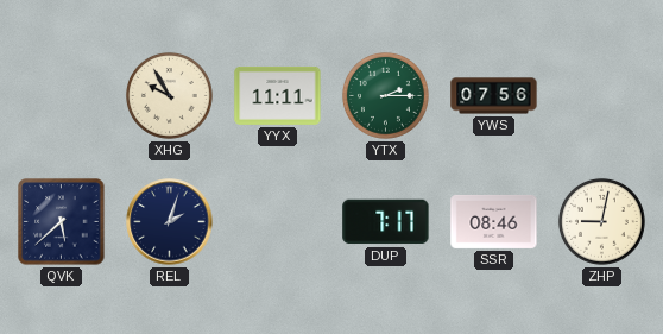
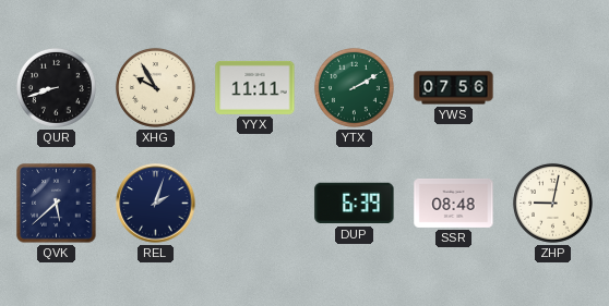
QUR: none -> 8:42 (56, 87)
YTX: 2:15 -> 2:10 (354, 87)
DUP: 7:17 -> 6:39 (355, 204)
SSR: 08:46 -> 08:48 (454, 203)
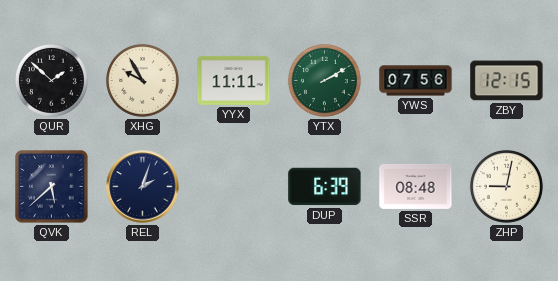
QUR: 8:42 -> 1:52 (51, 80)
ZBY: none -> 12:15 (507, 81)
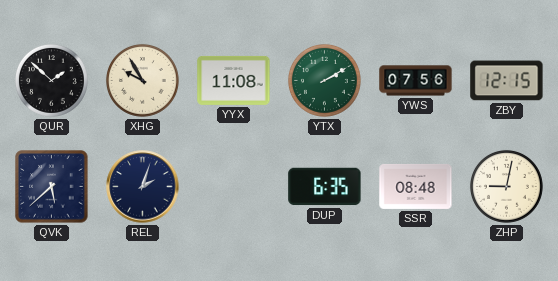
YYX: 11:11 -> 11:08 (234, 80)
DUP: 6:39 -> 6:35 (325, 187)
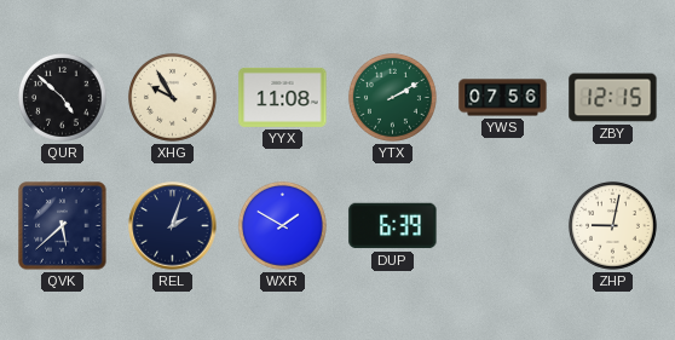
QUR: 1:52 -> 4:52 (62, 97)
WXR: none -> 1:50 (282, 225)
DUP: 6:35 -> 6:39 (393, 226)
SSR: 08:48 -> none (416, 186)
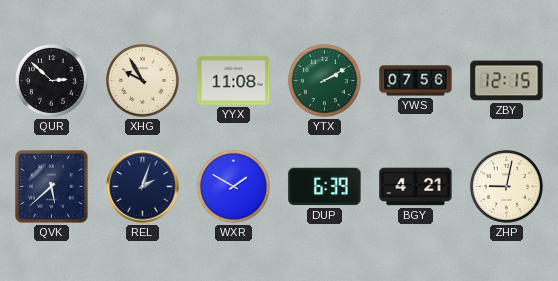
QUR: 4:52 -> 2:52 (51, 80)
BGY: none -> 4:21 (416, 187)
